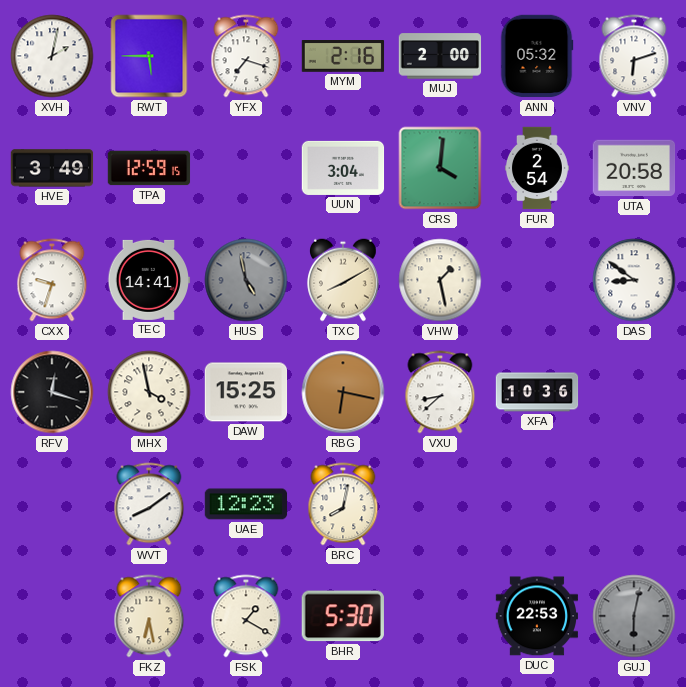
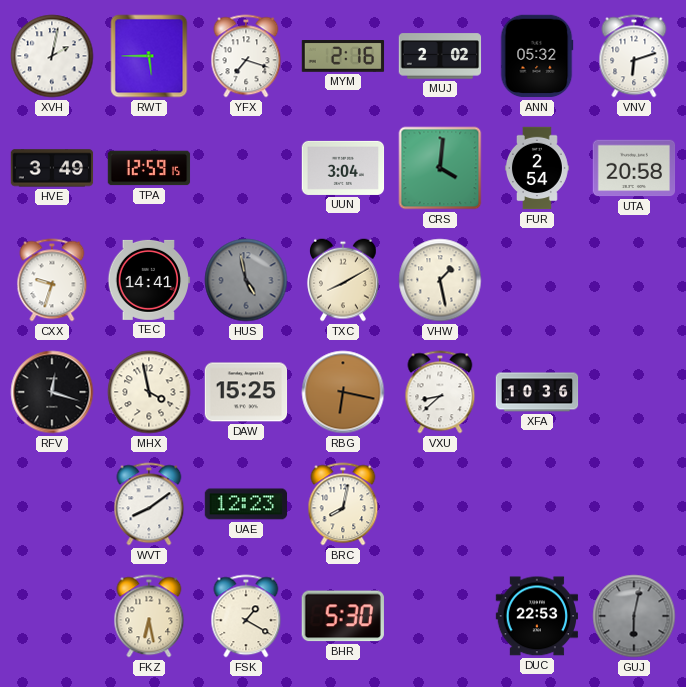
MUJ: 2:00 -> 2:02 (440, 56)
DAS: 8:51 -> none (634, 280)
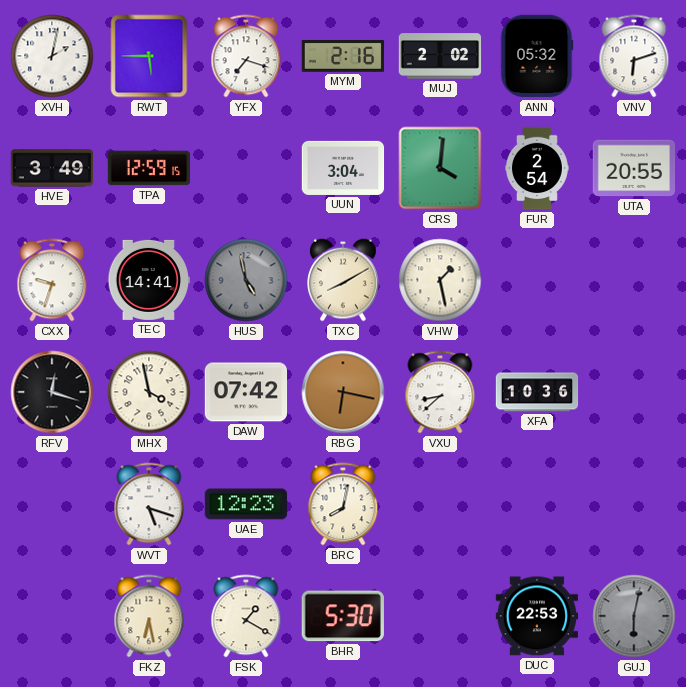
UTA: 20:58 -> 20:55 (634, 168)
DAW: 15:25 -> 07:42 (246, 392)
WVT: 8:09 -> 5:18 (149, 504)
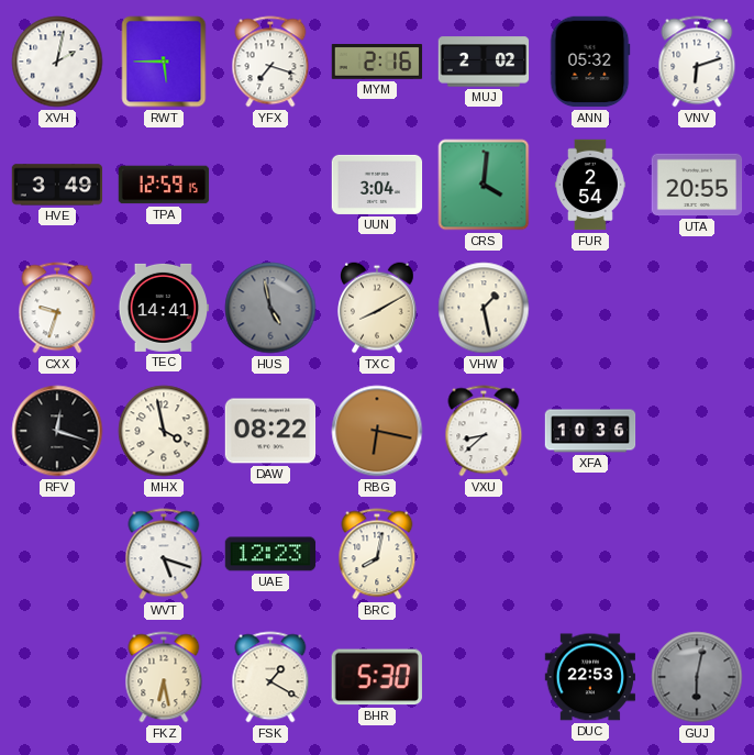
DAW: 07:42 -> 08:22 (270, 431)
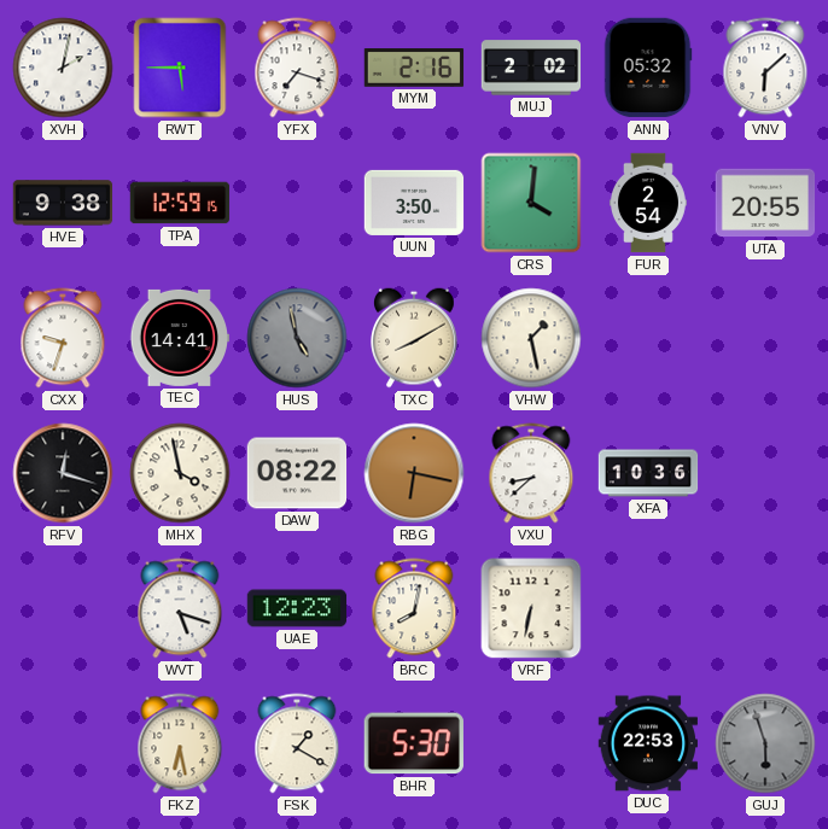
VNV: 6:12 -> 6:08 (765, 68)
HVE: 3:49 -> 9:38 (63, 203)
UUN: 3:04 -> 3:50 (414, 203)
VRF: none -> 6:32 (531, 608)
GUJ: 6:02 -> 5:57 (765, 743)
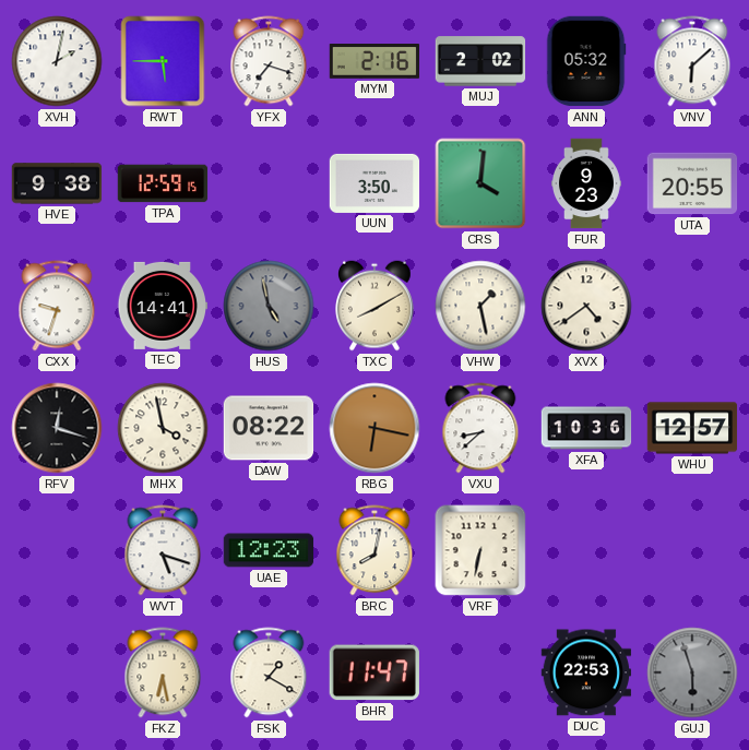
FUR: 2:54 -> 9:23 (586, 183)
XVX: none -> 4:39 (586, 306)
WHU: none -> 12:57 (692, 428)
BHR: 5:30 -> 11:47 (374, 672)
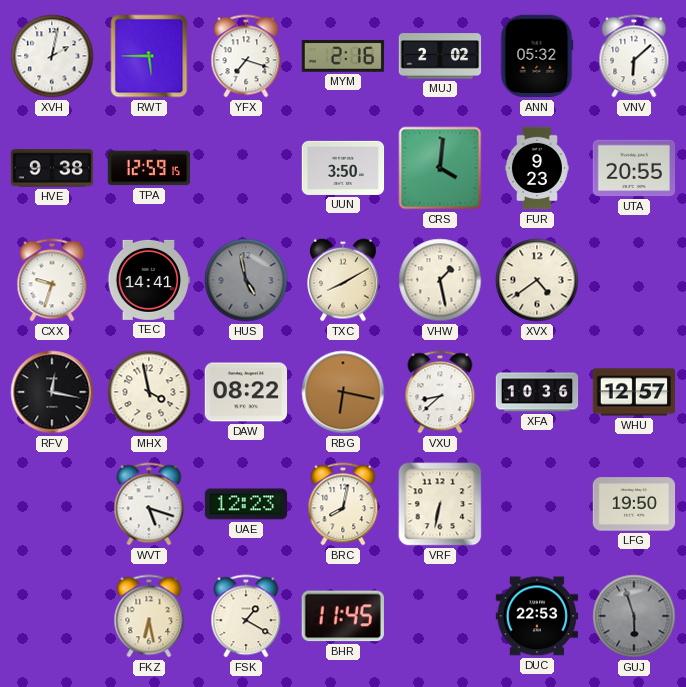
RFV: 12:18 -> 12:17 (52, 392)
LFG: none -> 19:50 (634, 504)
BHR: 11:47 -> 11:45 (343, 616)
